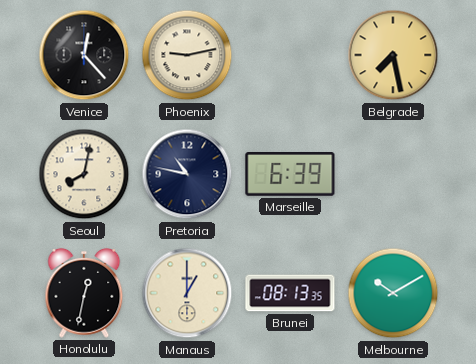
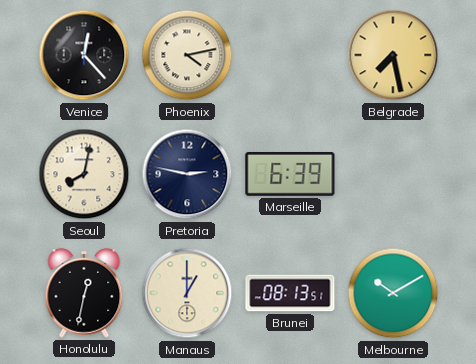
Phoenix: 9:13 -> 4:13 (187, 55)
Pretoria: 10:47 -> 2:47 (187, 174)
Brunei: 08:13:35 -> 08:13:51 (290, 293)
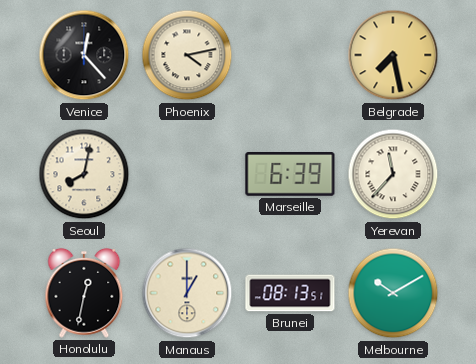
Pretoria: 2:47 -> none (187, 174)
Yerevan: none -> 11:37 (393, 174)
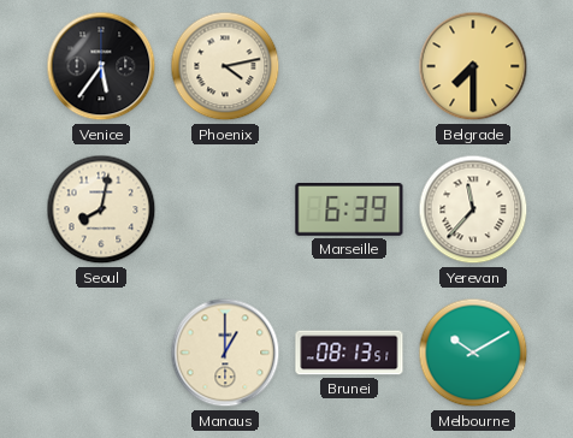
Venice: 12:23 -> 5:36 (101, 66)
Belgrade: 7:28 -> 7:30 (473, 66)
Honolulu: 12:32 -> none (84, 293)
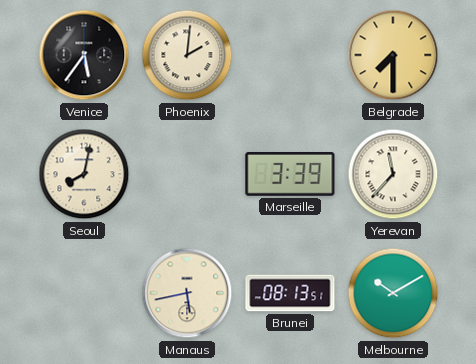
Phoenix: 4:13 -> 2:01 (187, 55)
Marseille: 6:39 -> 3:39 (290, 175)
Manaus: 1:00 -> 5:43 (187, 293)
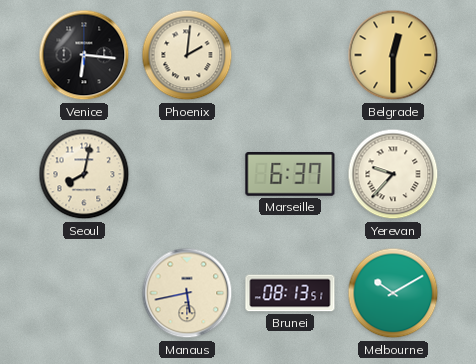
Venice: 5:36 -> 6:16 (84, 55)
Belgrade: 7:30 -> 12:30 (393, 55)
Marseille: 3:39 -> 6:37 (290, 175)
Yerevan: 11:37 -> 9:37 (393, 174)
